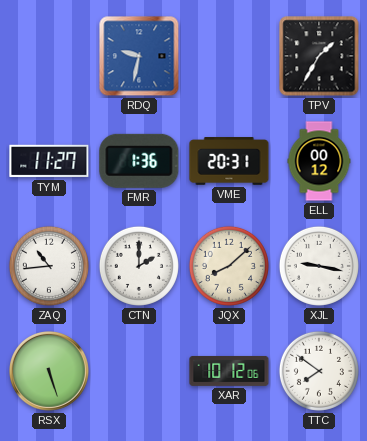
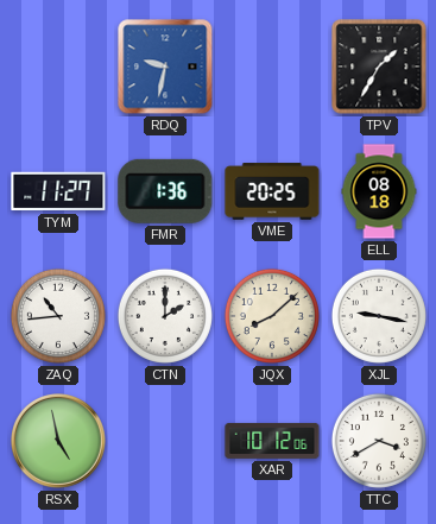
VME: 20:31 -> 20:25 (272, 191)
ELL: 00:12 -> 08:18 (379, 191)
RSX: 5:27 -> 4:58 (59, 442)
TTC: 7:51 -> 3:40 (379, 441)
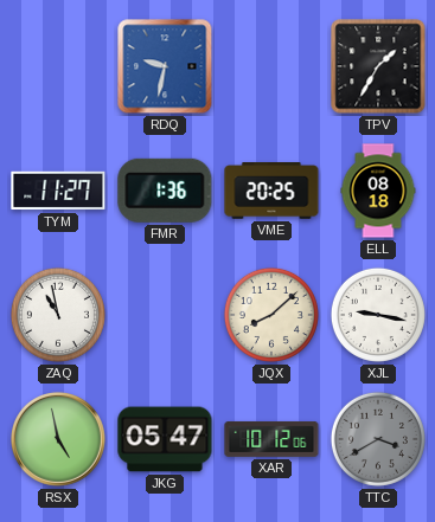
ZAQ: 10:44 -> 10:58 (58, 315)
CTN: 2:00 -> none (165, 316)
JKG: none -> 05:47 (165, 439)
TTC dial: white -> grey (378, 439)
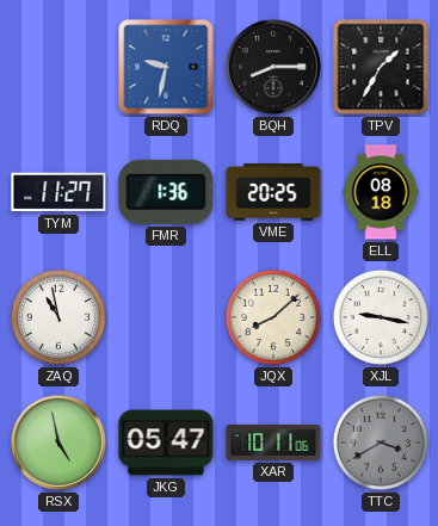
BQH: none -> 8:15 (274, 68)
XAR: 10:12 -> 10:11 (273, 443)
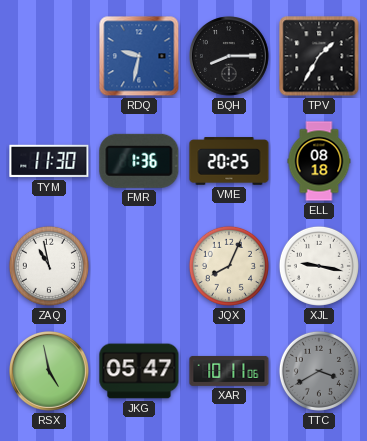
TYM: 11:27 -> 11:30 (49, 161)
JQX: 8:08 -> 8:04 (229, 266)
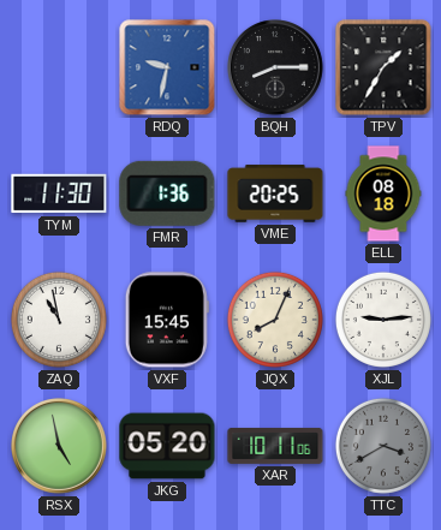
VXF: none -> 15:45 (167, 320)
XJL: 9:17 -> 9:14 (383, 320)
JKG: 05:47 -> 05:20 (167, 446)
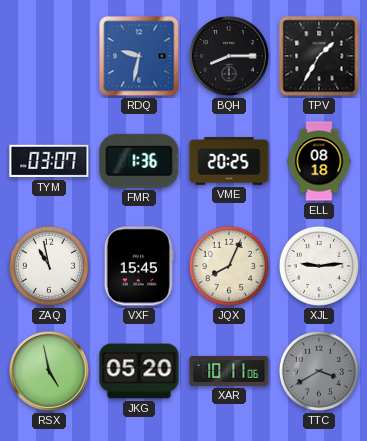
TYM: 11:30 -> 03:07 (49, 161)
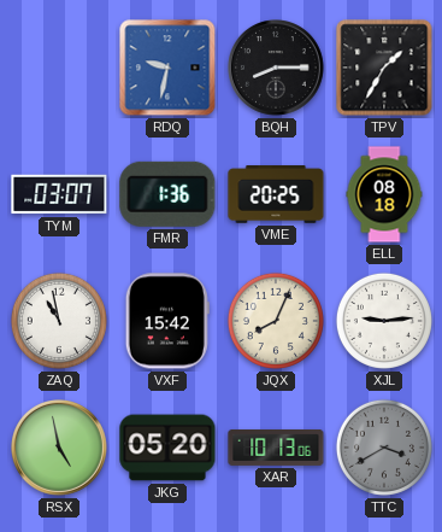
VXF: 15:45 -> 15:42 (167, 321)
XAR: 10:11 -> 10:13 (276, 448)
